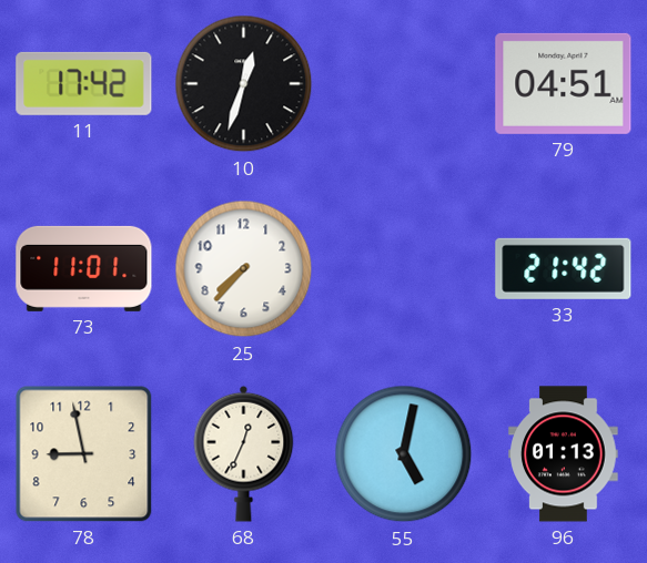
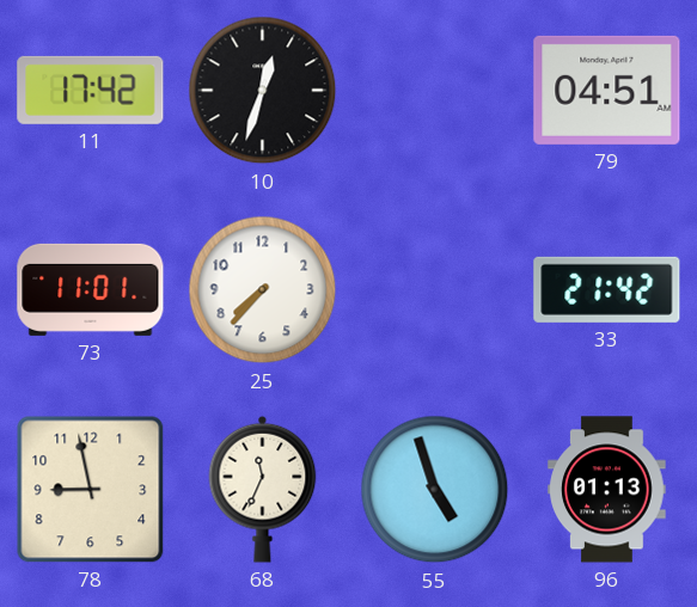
68: 12:34 -> 11:34 (263, 489)
55: 5:02 -> 4:57 (435, 490)
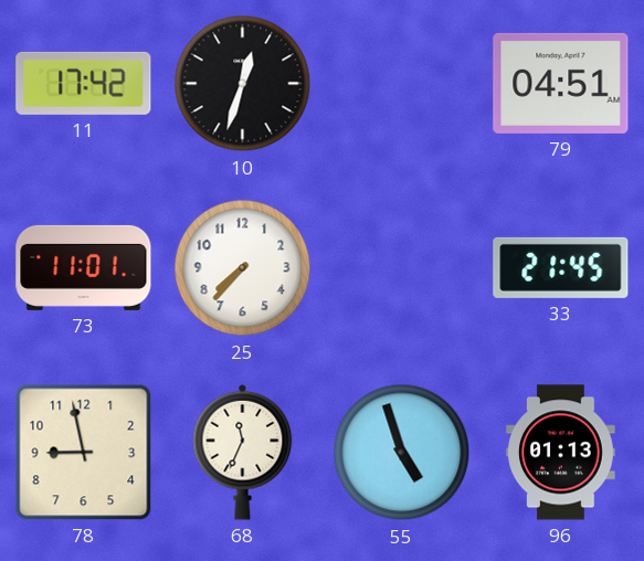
33: 21:42 -> 21:45 (561, 267)
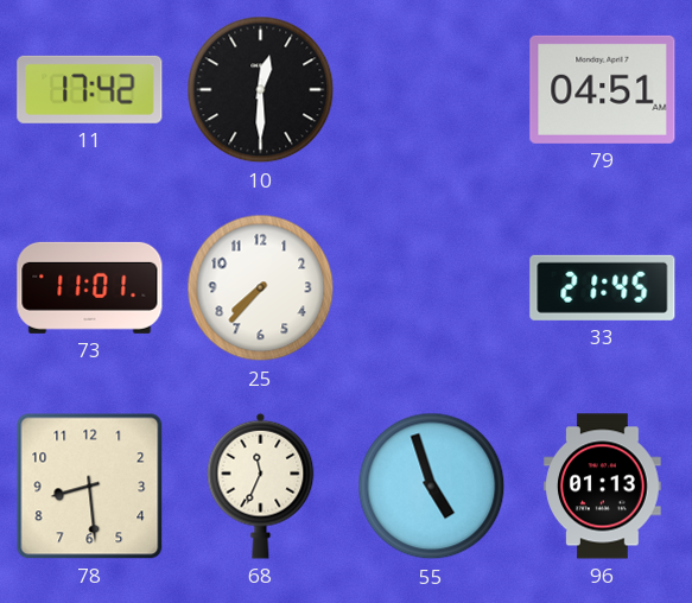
10: 12:33 -> 12:30 (261, 90)
78: 8:58 -> 8:29 (90, 487)
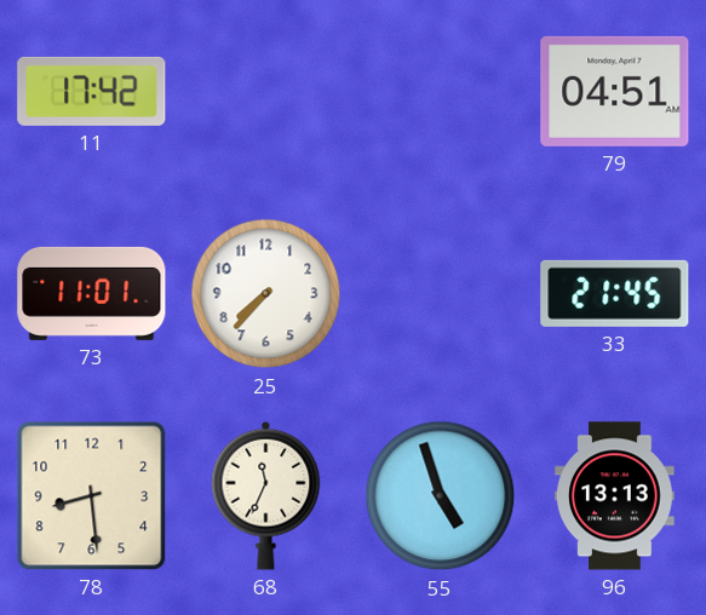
10: 12:30 -> none (261, 90)
96: 01:13 -> 13:13 (615, 496)
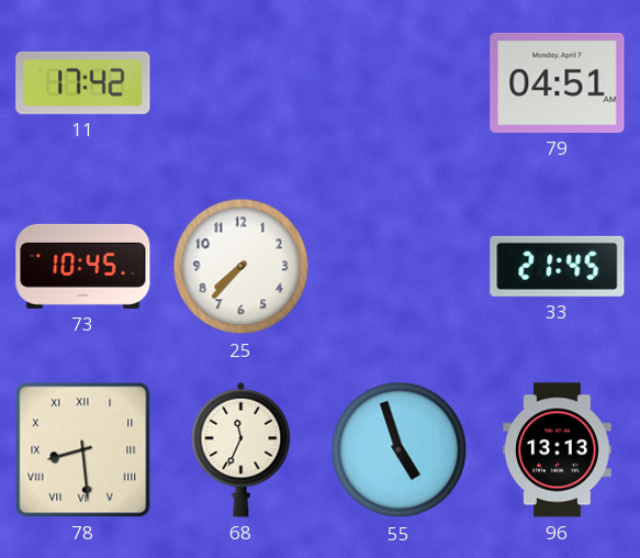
73: 11:01 -> 10:45 (83, 266)
78 numerals: Arabic -> Roman (83, 450)
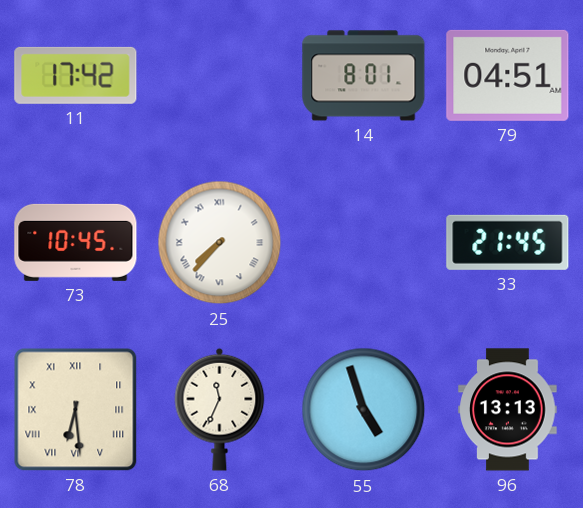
14: none -> 8:01 (364, 76)
25 numerals: Arabic -> Roman (220, 243)
78: 8:29 -> 6:29 (76, 410)
